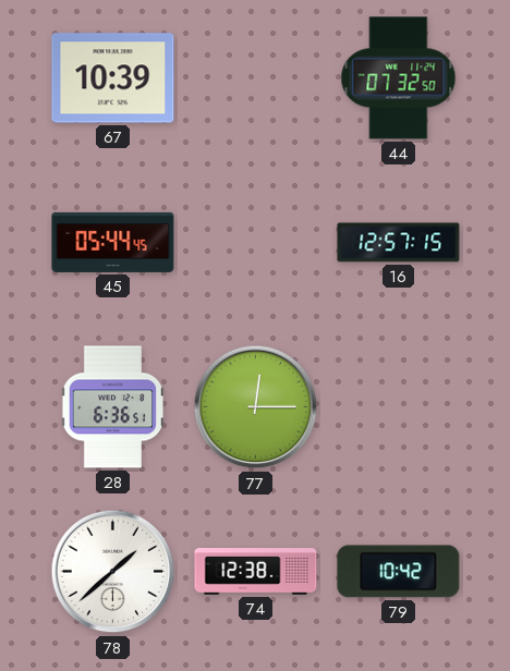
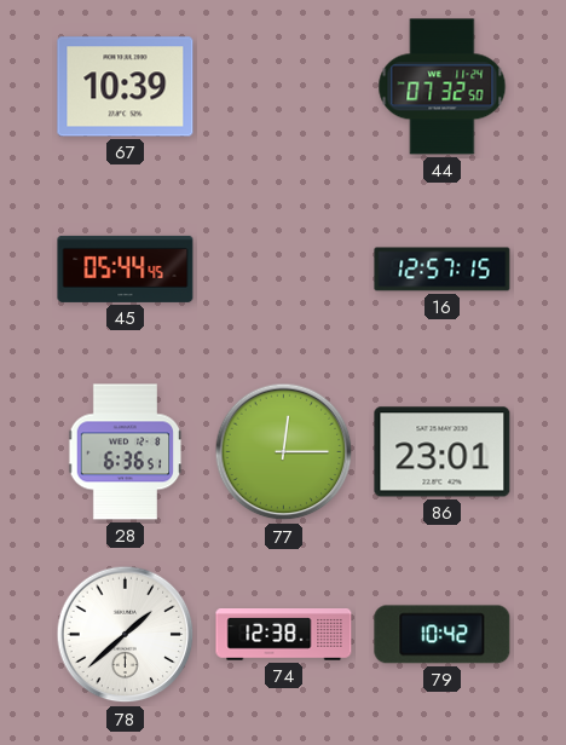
86: none -> 23:01 (443, 452)
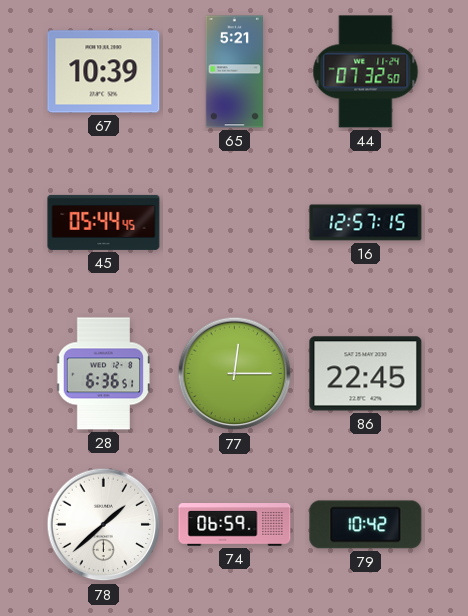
65: none -> 5:21 (235, 72)
86: 23:01 -> 22:45 (366, 374)
74: 12:38 -> 06:59 (235, 525)
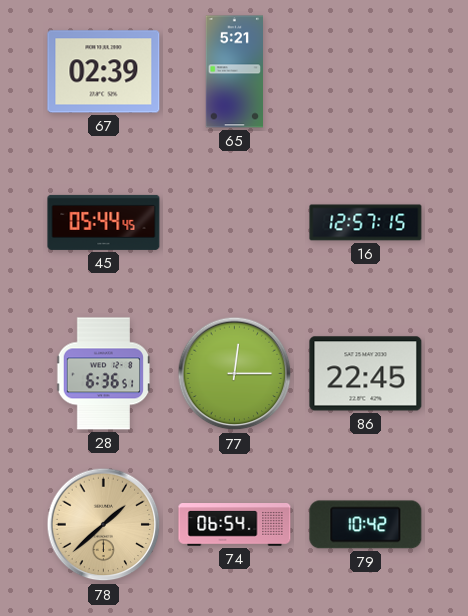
67: 10:39 -> 02:39 (104, 72)
44: 07:32 -> none (366, 72)
78 dial: white -> champagne (104, 525)
74: 06:59 -> 06:54 (235, 525)
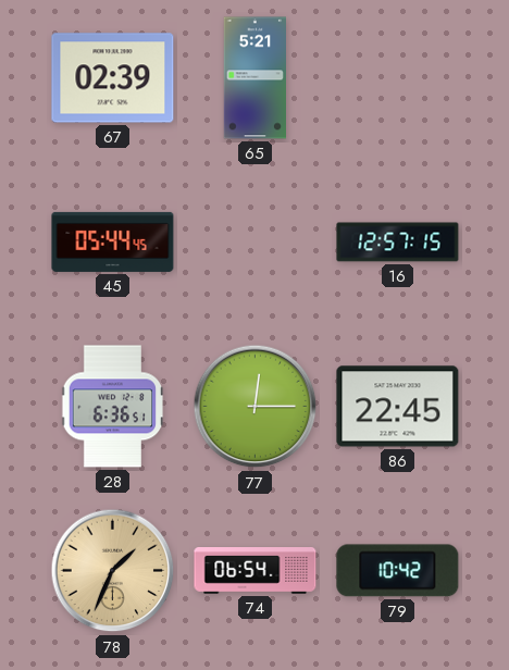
78: 1:38 -> 1:34 (113, 571)
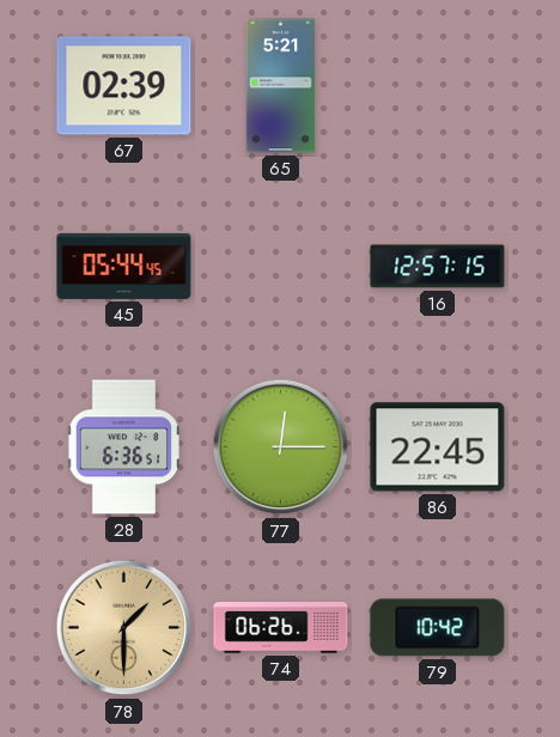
78: 1:34 -> 1:30 (124, 628)
74: 06:54 -> 06:26 (281, 628)
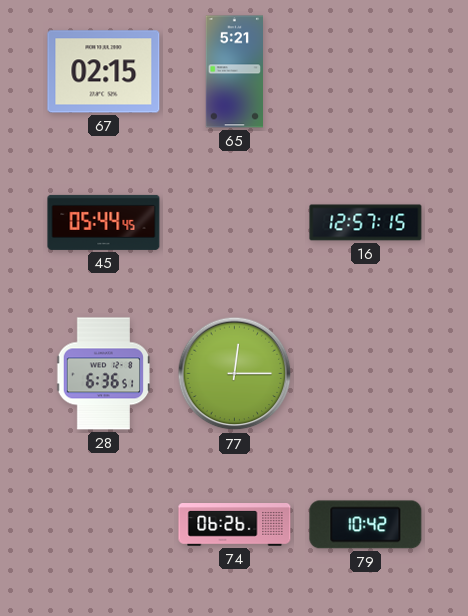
67: 02:39 -> 02:15 (104, 72)
86: 22:45 -> none (438, 447)
78: 1:30 -> none (124, 628)
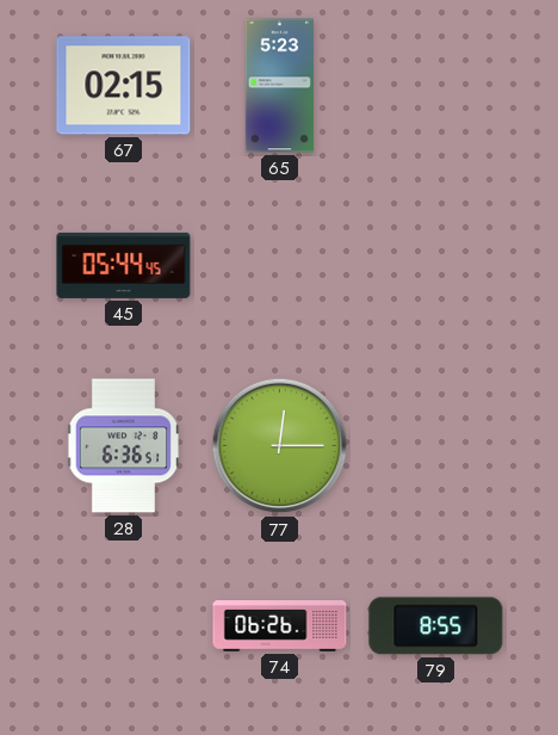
65: 5:21 -> 5:23 (280, 86)
16: 12:57 -> none (366, 223)
79: 10:42 -> 8:55 (436, 626)
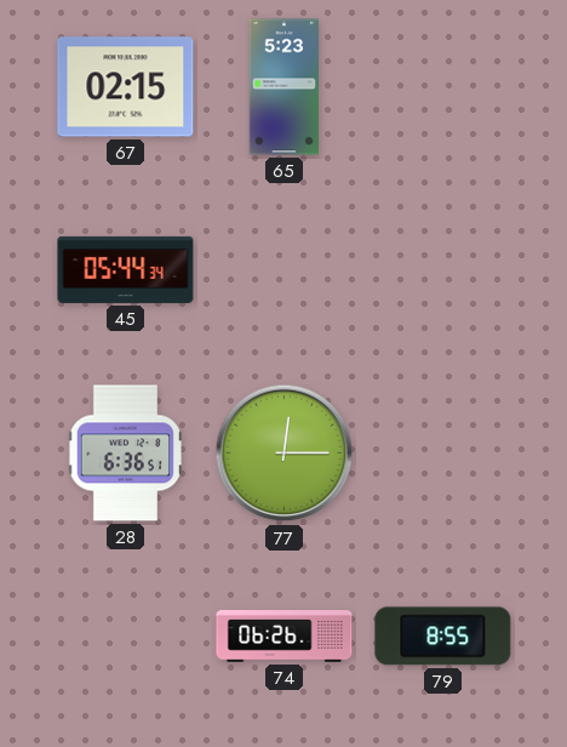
45: 05:44:45 -> 05:44:34 (126, 269)
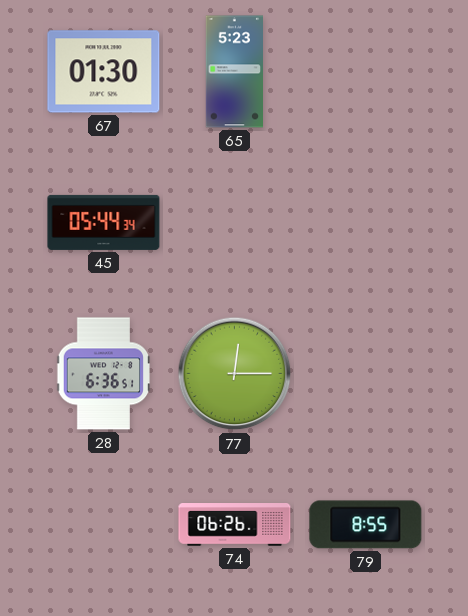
67: 02:15 -> 01:30 (104, 72)
